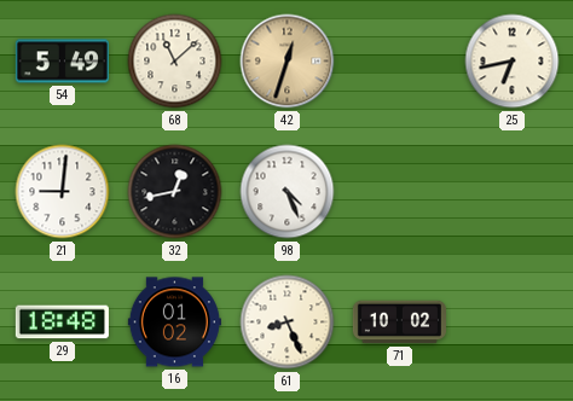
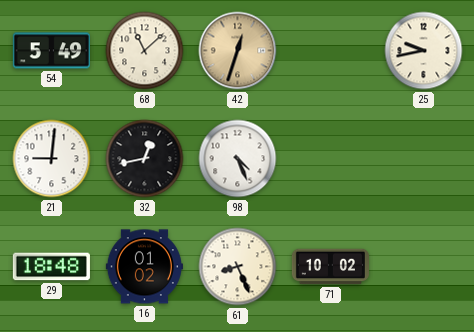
25: 6:43 -> 9:43 (424, 51)
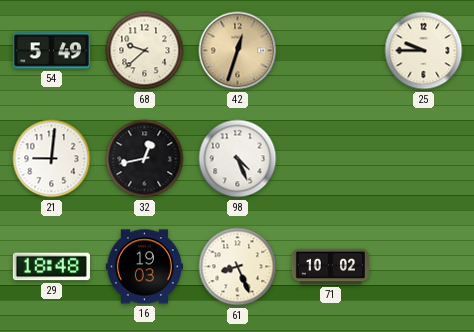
68: 11:08 -> 9:38 (145, 51)
25: 9:43 -> 9:45 (424, 51)
16: 01:02 -> 19:03 (144, 267)
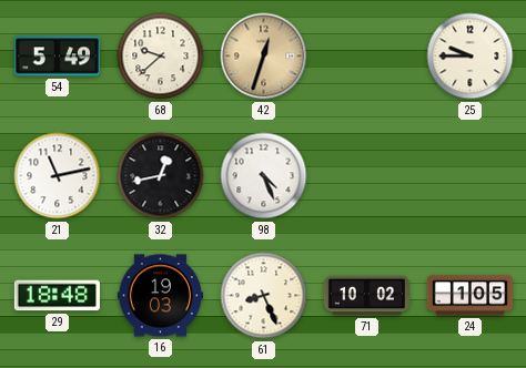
21: 9:01 -> 11:13 (58, 176)
24: none -> 1:05 (469, 296)
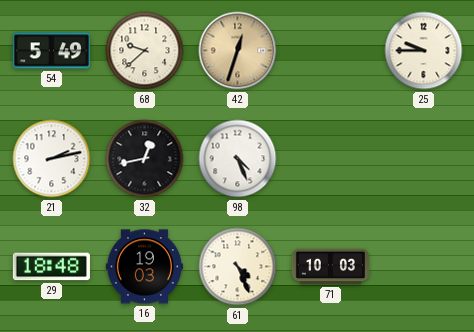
21: 11:13 -> 2:13 (52, 159)
61: 8:26 -> 4:26 (238, 267)
71: 10:02 -> 10:03 (330, 267)
24: 1:05 -> none (469, 296)
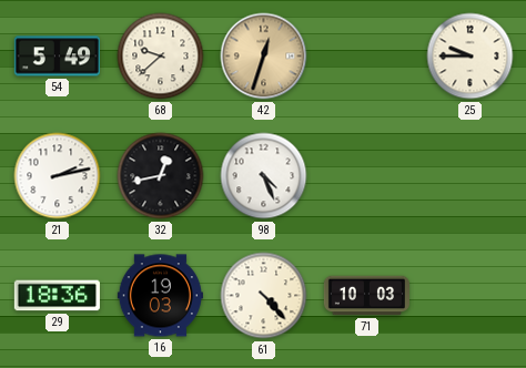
29: 18:48 -> 18:36 (57, 296)
61: 4:26 -> 4:23 (264, 296)
